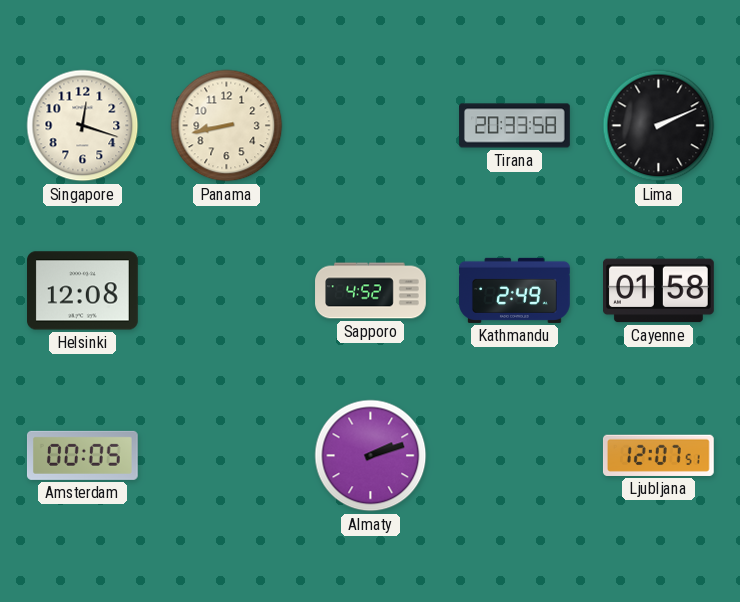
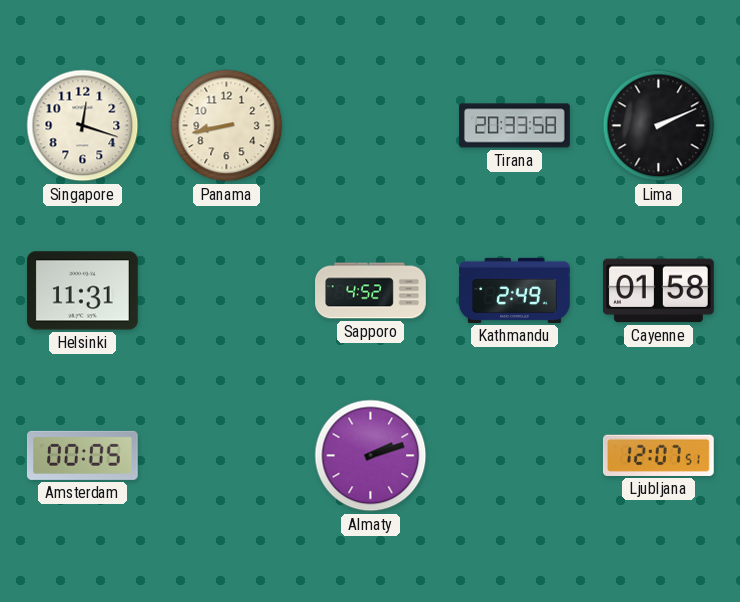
Helsinki: 12:08 -> 11:31 (83, 291)
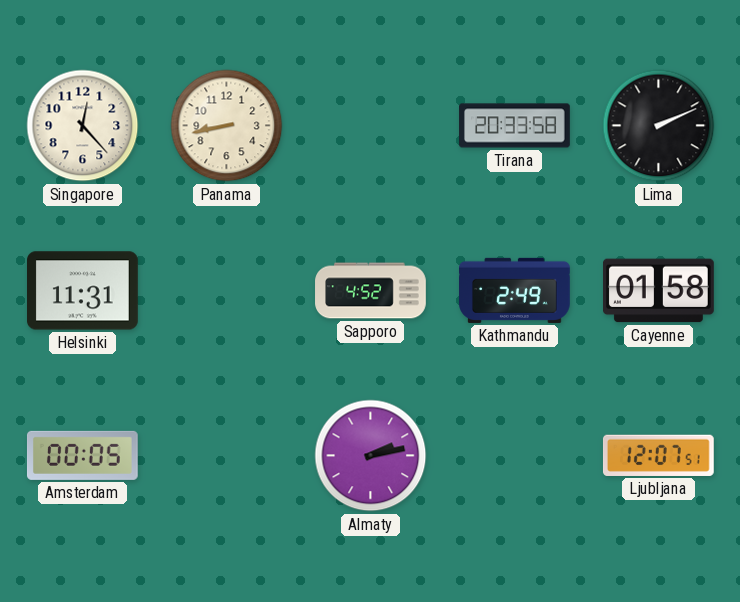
Singapore: 12:18 -> 12:23 (83, 126)
Almaty: 2:12 -> 2:13 (371, 456)
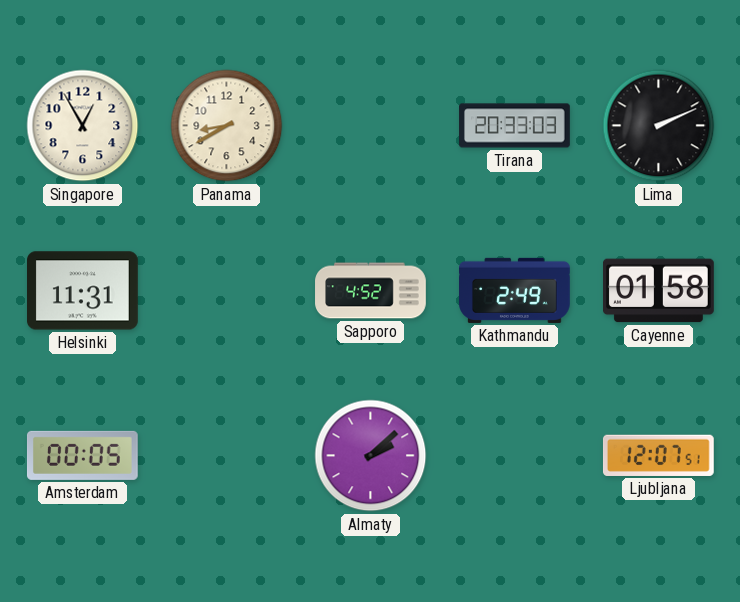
Singapore: 12:23 -> 12:55 (83, 126)
Panama: 8:43 -> 8:40 (227, 126)
Tirana: 20:33:58 -> 20:33:03 (515, 126)
Almaty: 2:13 -> 2:08 (371, 456)
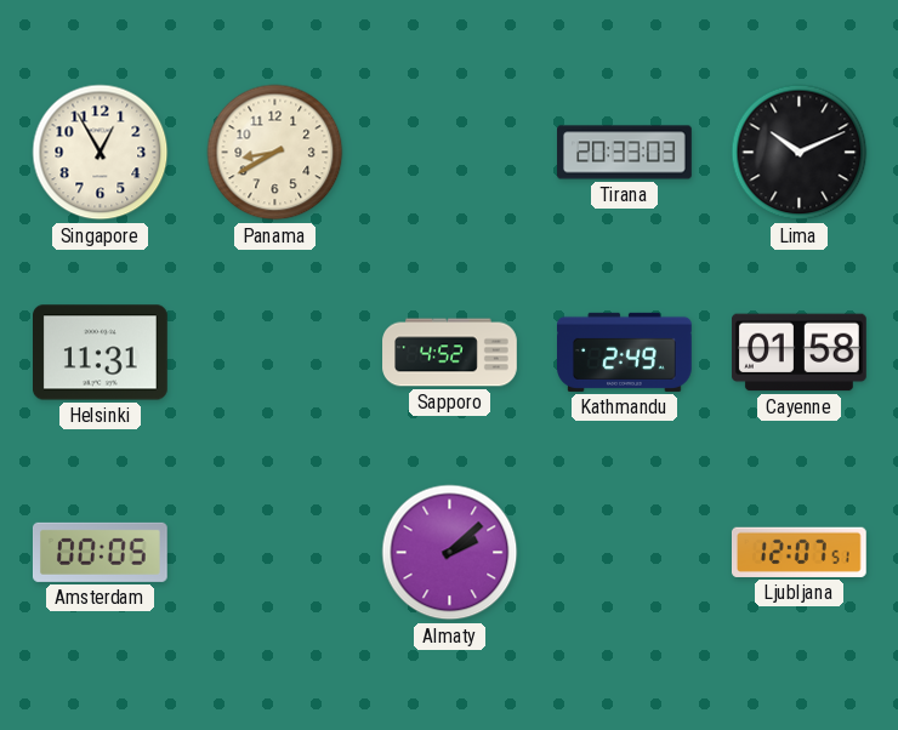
Lima: 2:11 -> 10:11 (800, 153)
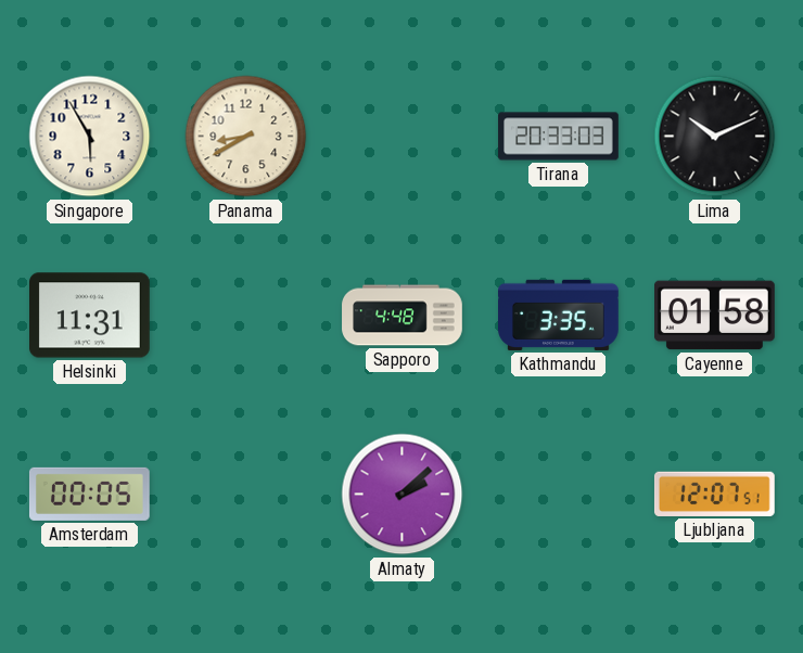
Singapore: 12:55 -> 5:55 (90, 137)
Sapporo: 4:52 -> 4:48 (403, 316)
Kathmandu: 2:49 -> 3:35 (559, 315)
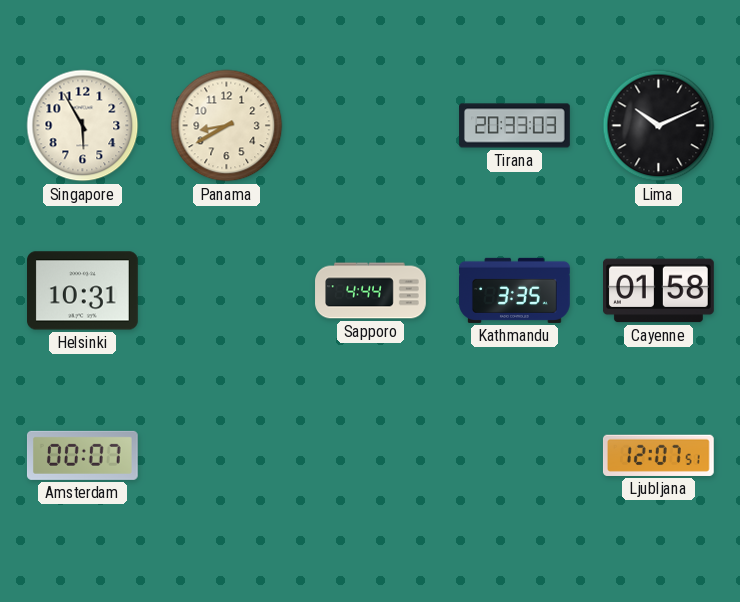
Helsinki: 11:31 -> 10:31 (83, 291)
Sapporo: 4:48 -> 4:44 (371, 291)
Amsterdam: 00:05 -> 00:07 (82, 455)
Almaty: 2:08 -> none (403, 495)
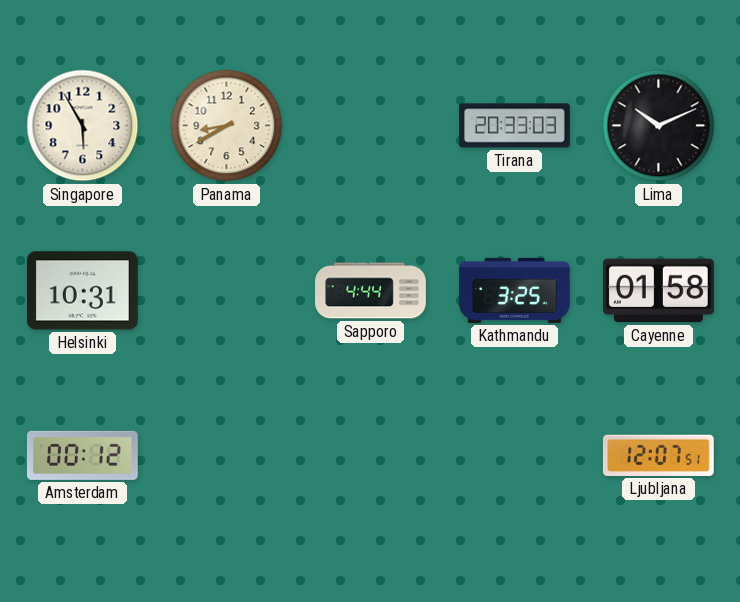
Kathmandu: 3:35 -> 3:25 (515, 290)
Amsterdam: 00:07 -> 00:12 (82, 455)
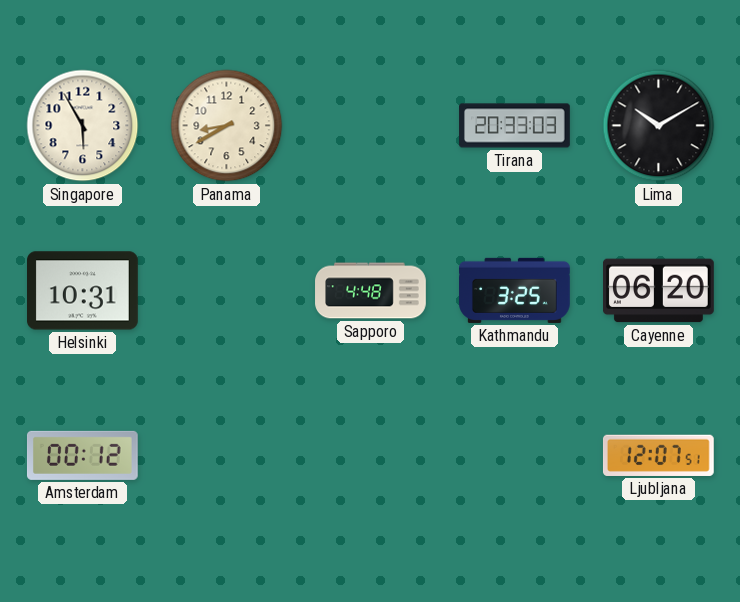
Lima: 10:11 -> 10:10 (659, 126)
Sapporo: 4:44 -> 4:48 (371, 291)
Cayenne: 01:58 -> 06:20 (659, 291)
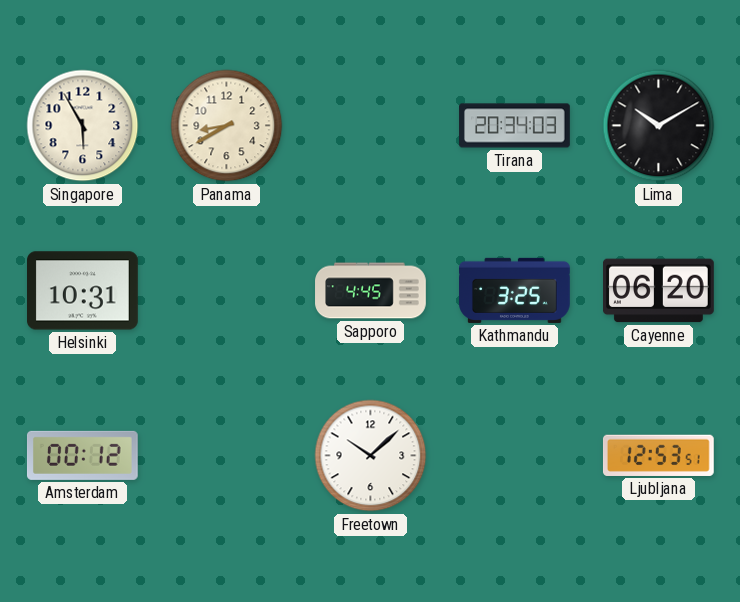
Tirana: 20:33 -> 20:34 (515, 126)
Sapporo: 4:48 -> 4:45 (371, 291)
Freetown: none -> 10:08 (371, 456)
Ljubljana: 12:07 -> 12:53 (658, 455)
